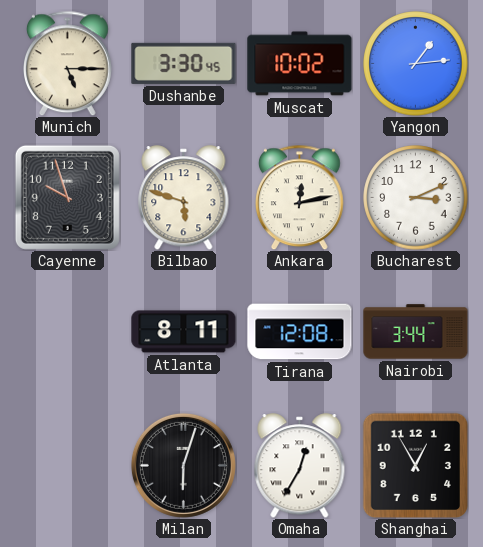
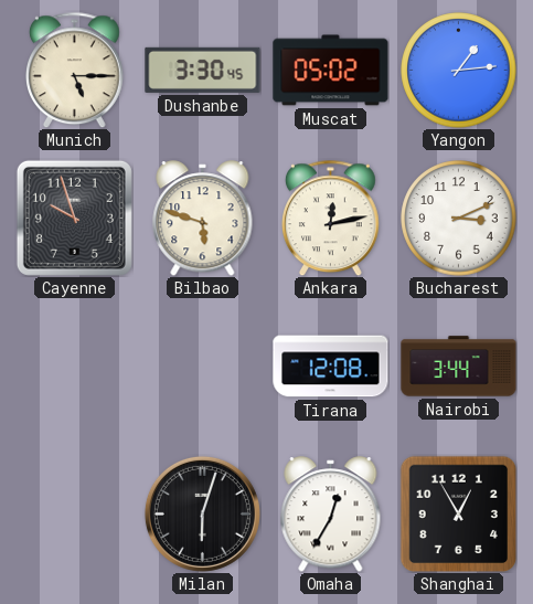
Muscat: 10:02 -> 05:02 (331, 71)
Atlanta: 8:11 -> none (184, 332)
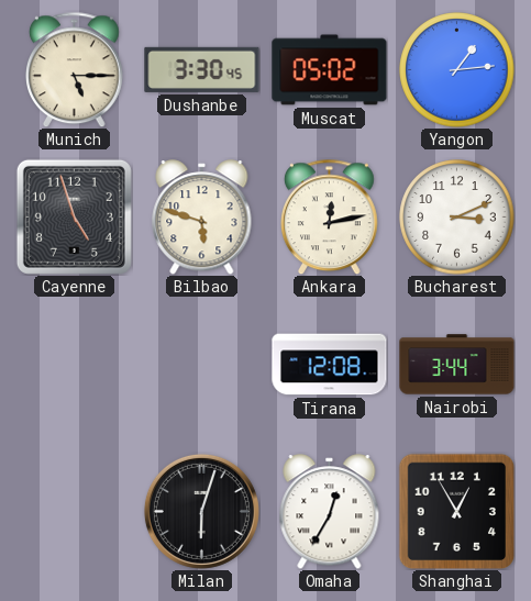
Cayenne: 9:57 -> 4:57 (74, 216)
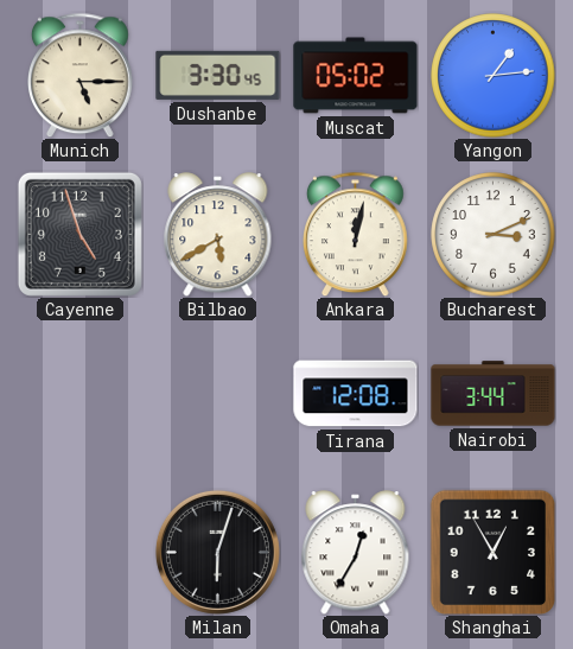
Bilbao: 5:48 -> 5:40 (218, 235)
Ankara: 12:13 -> 12:02 (356, 234)
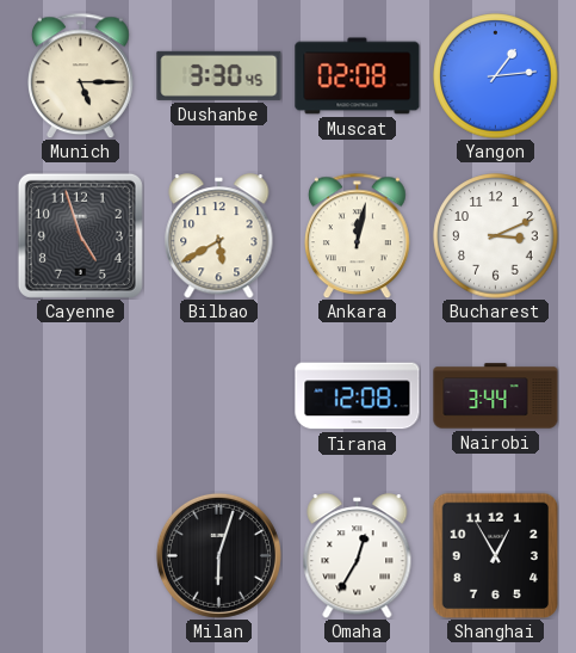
Muscat: 05:02 -> 02:08 (358, 76)
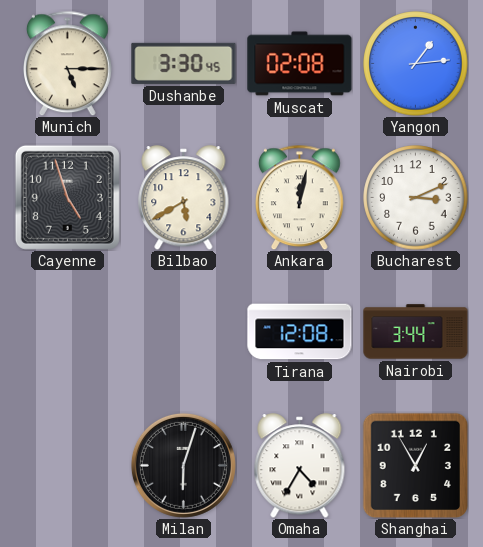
Omaha: 12:35 -> 4:35 (300, 466)
